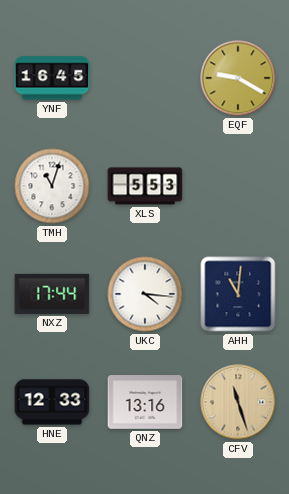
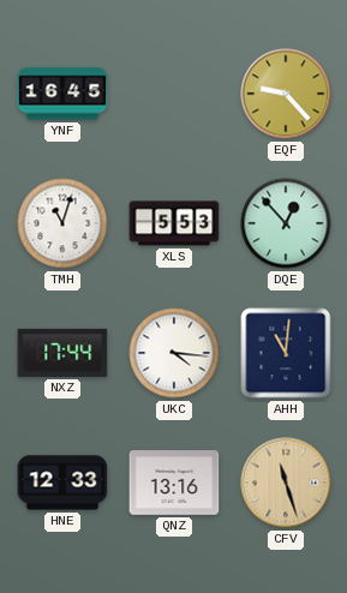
EQF: 9:20 -> 9:23 (286, 94)
DQE: none -> 12:53 (286, 223)
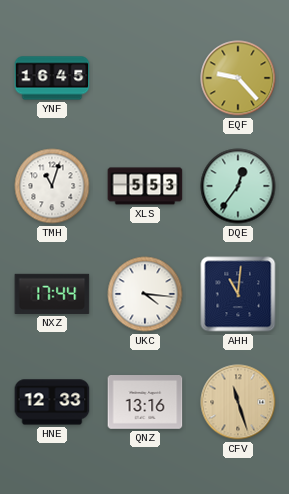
DQE: 12:53 -> 12:36 (238, 186)
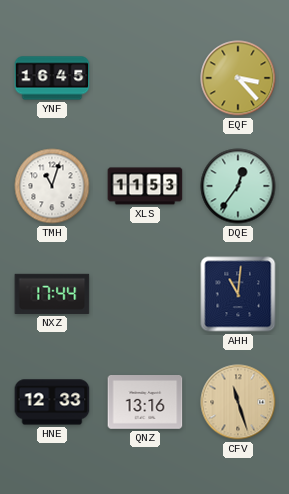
EQF: 9:23 -> 3:23 (238, 78)
XLS: 5:53 -> 11:53 (145, 186)
UKC: 4:16 -> none (145, 294)
